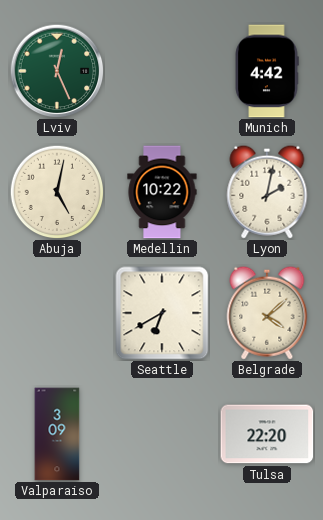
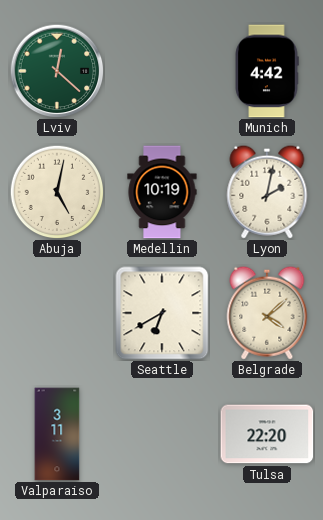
Lviv: 12:26 -> 12:22 (57, 71)
Medellin: 10:22 -> 10:19 (162, 192)
Valparaiso: 3:09 -> 3:11 (57, 434)
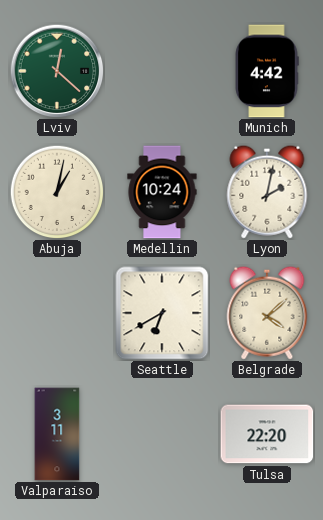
Abuja: 5:02 -> 1:02 (57, 192)
Medellin: 10:19 -> 10:24 (162, 192)
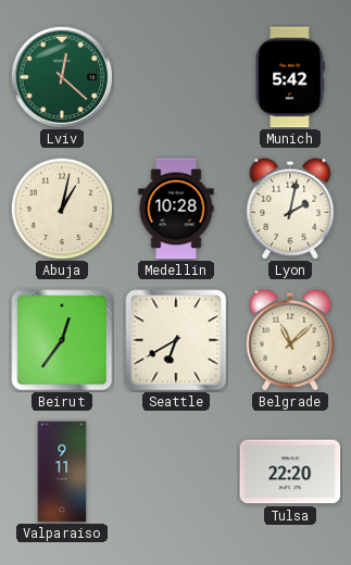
Munich: 4:42 -> 5:42 (290, 77)
Medellin: 10:24 -> 10:28 (176, 209)
Beirut: none -> 12:36 (62, 340)
Belgrade: 4:08 -> 11:08 (290, 340)
Valparaiso: 3:11 -> 9:11 (62, 472)
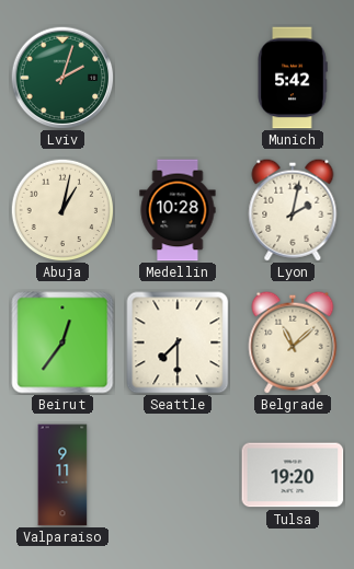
Lviv: 12:22 -> 2:03 (62, 78)
Seattle: 6:40 -> 7:30 (178, 342)
Tulsa: 22:20 -> 19:20 (293, 475)
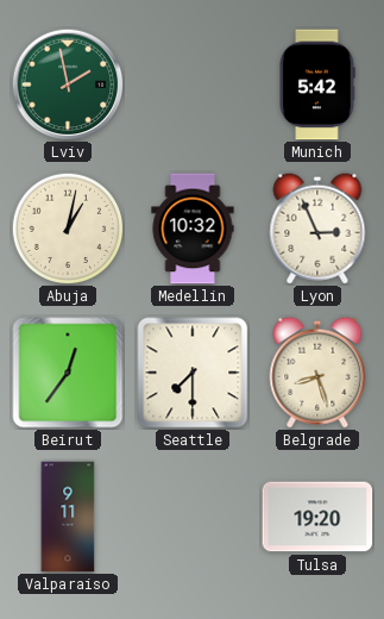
Lviv: 2:03 -> 1:58 (68, 85)
Medellin: 10:28 -> 10:32 (193, 229)
Lyon: 2:02 -> 2:56 (317, 229)
Belgrade: 11:08 -> 8:27 (317, 373)
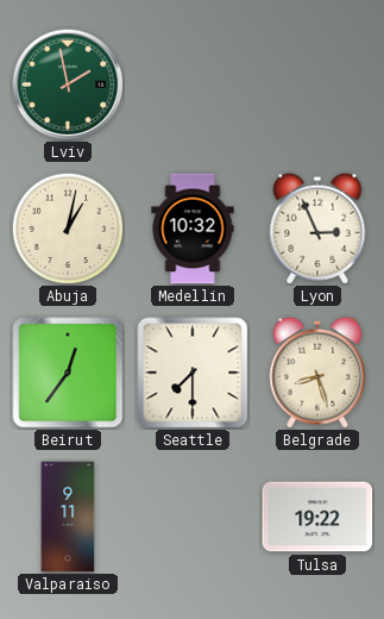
Munich: 5:42 -> none (317, 85)
Tulsa: 19:20 -> 19:22 (317, 517)
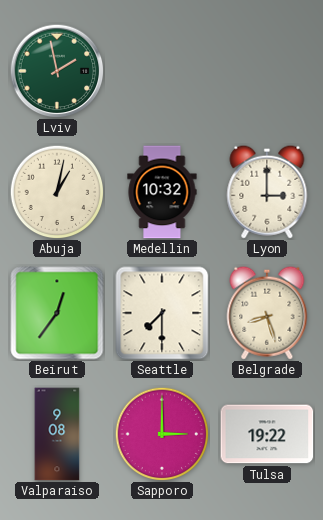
Lyon: 2:56 -> 3:00 (267, 192)
Valparaiso: 9:11 -> 9:08 (57, 434)
Sapporo: none -> 3:00 (162, 434)
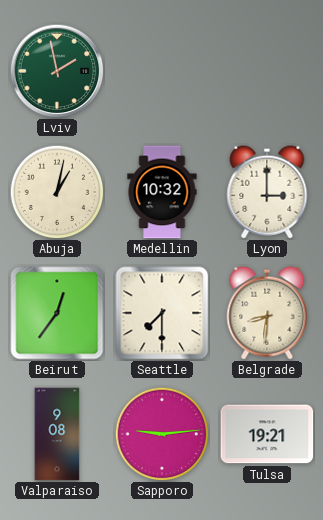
Belgrade: 8:27 -> 8:31 (267, 313)
Sapporo: 3:00 -> 9:14 (162, 434)
Tulsa: 19:22 -> 19:21 (267, 434)
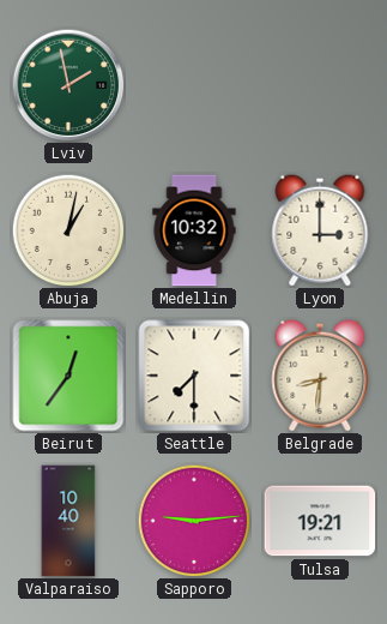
Valparaiso: 9:08 -> 10:40 (68, 521)
